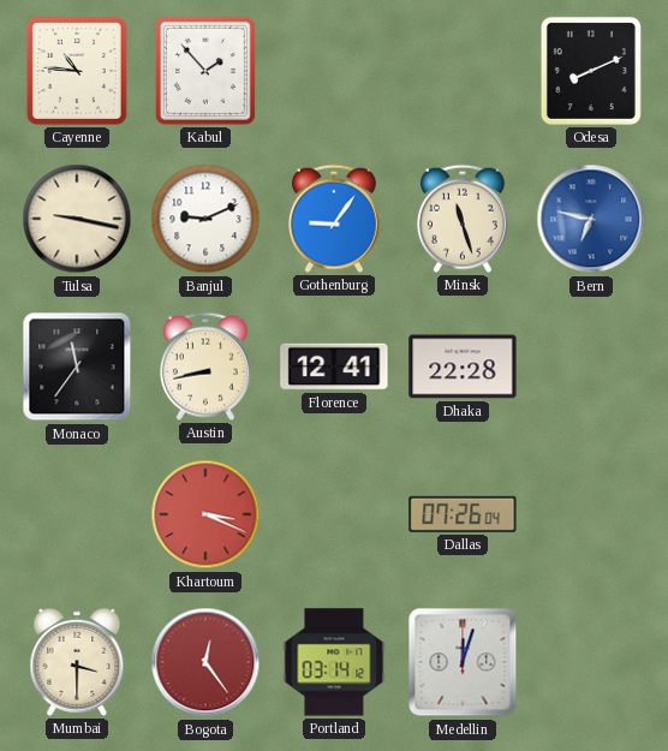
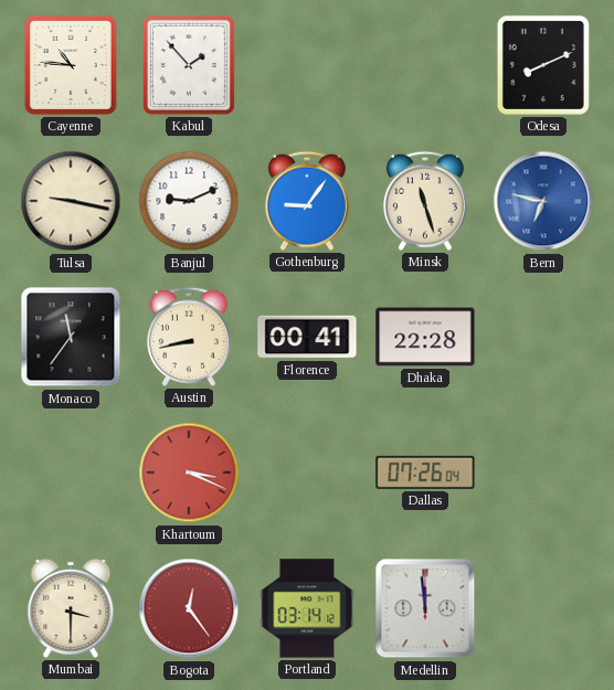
Florence: 12:41 -> 00:41 (307, 337)
Medellin: 12:03 -> 11:59 (425, 608)
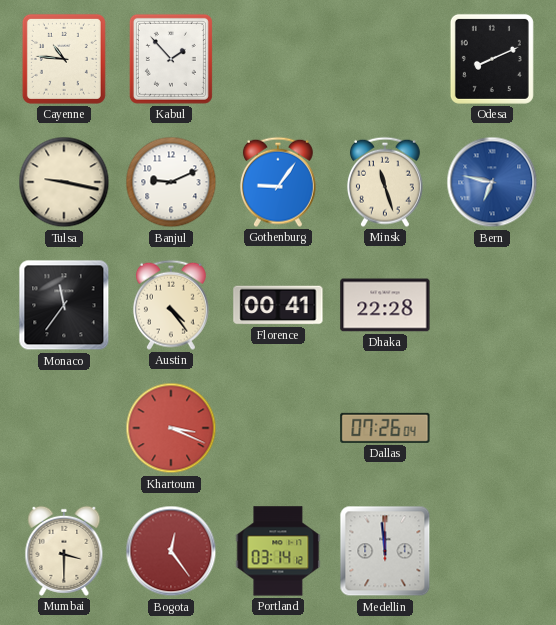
Austin: 8:43 -> 4:24 (171, 305)
